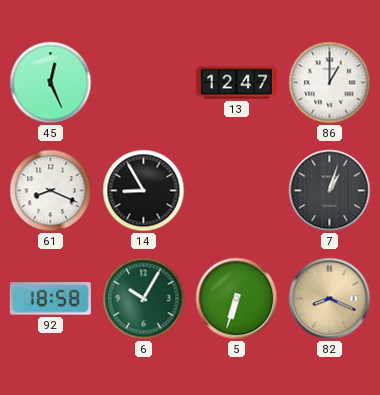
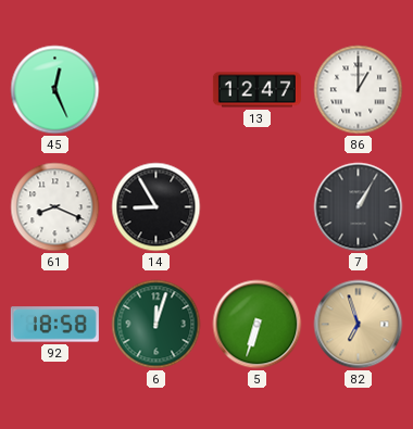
7: 1:03 -> 1:05 (359, 207)
6: 10:05 -> 12:03 (157, 325)
82: 8:19 -> 6:57 (359, 325)
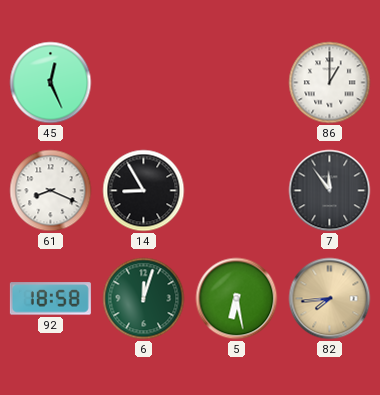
13: 12:47 -> none (256, 90)
7: 1:05 -> 11:54 (330, 191)
5: 6:33 -> 6:28 (237, 299)
82: 6:57 -> 7:44 (330, 299)
